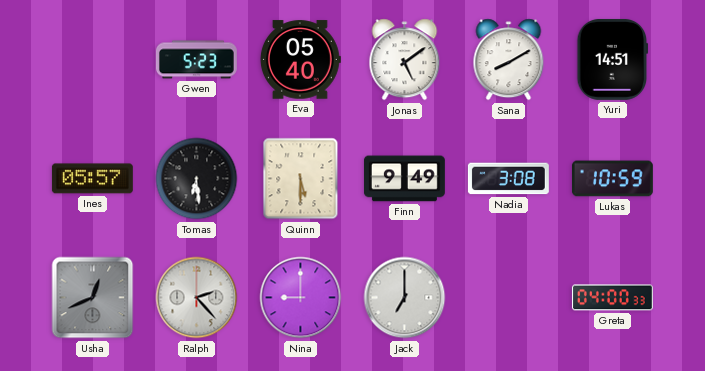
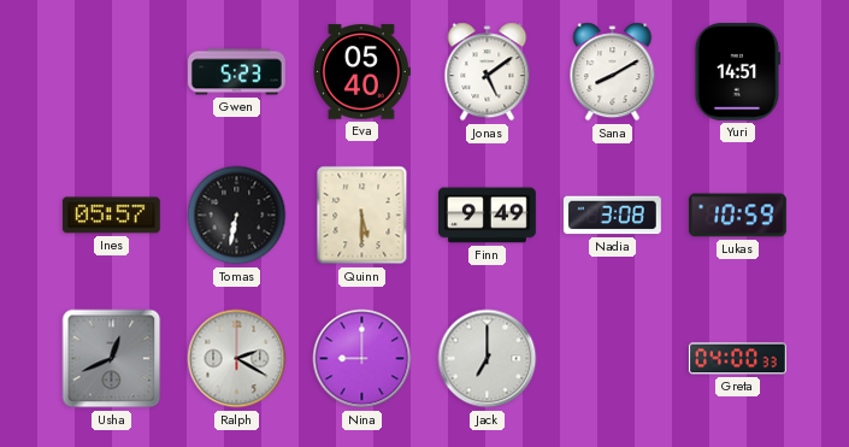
Tomas: 6:29 -> 6:32 (237, 216)
Ralph: 2:23 -> 2:20 (237, 359)
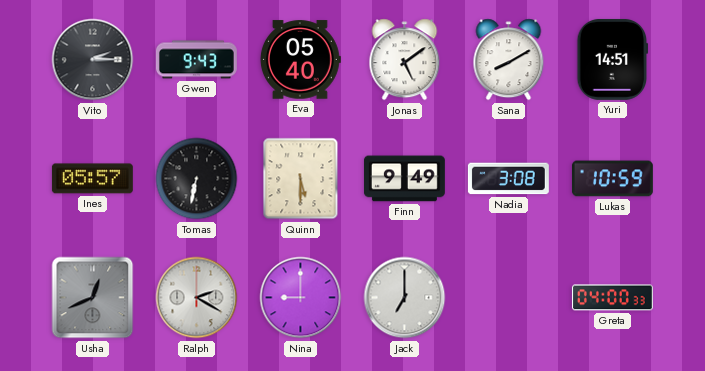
Vito: none -> 2:15 (93, 60)
Gwen: 5:23 -> 9:43 (196, 60)
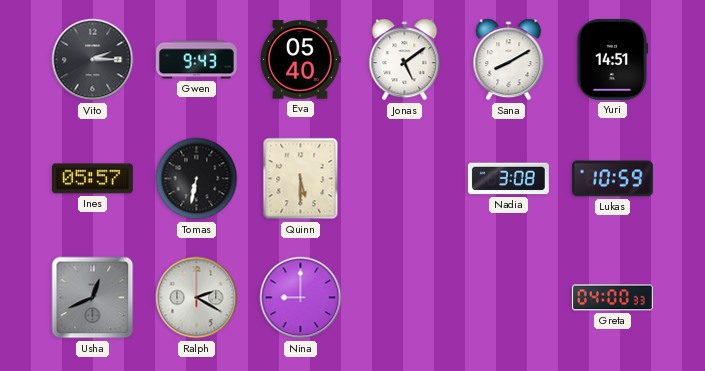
Finn: 9:49 -> none (404, 179)
Jack: 7:00 -> none (405, 298)
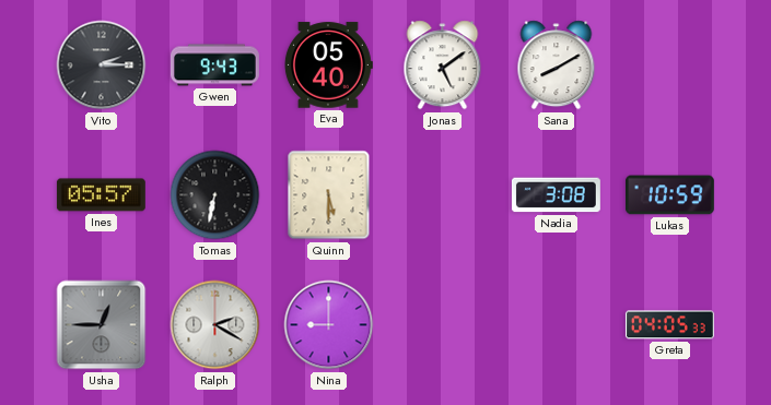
Yuri: 14:51 -> none (613, 59)
Usha: 12:41 -> 12:45 (102, 325)
Greta: 04:00 -> 04:05 (669, 325)
